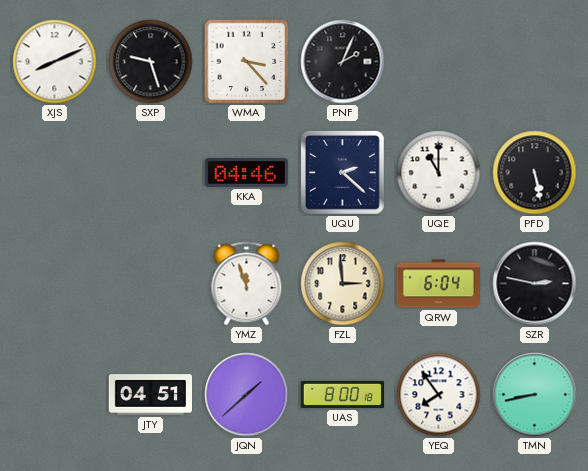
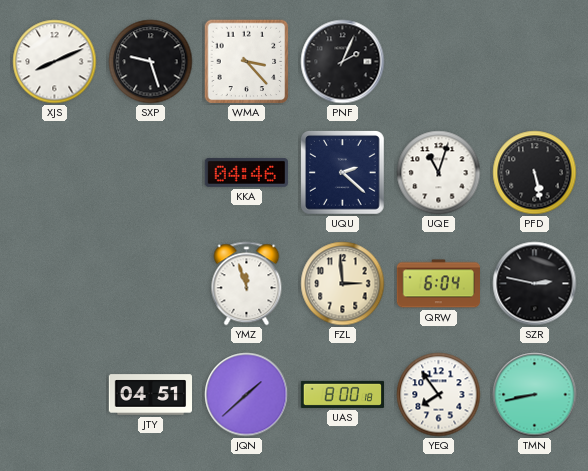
UQE: 11:00 -> 11:03 (439, 173)
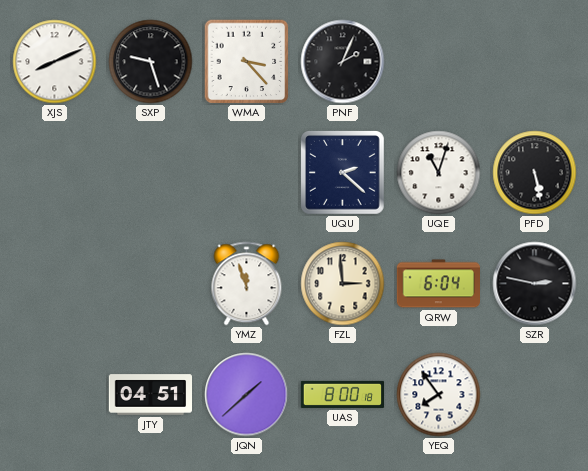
KKA: 04:46 -> none (246, 172)
TMN: 8:43 -> none (535, 395)
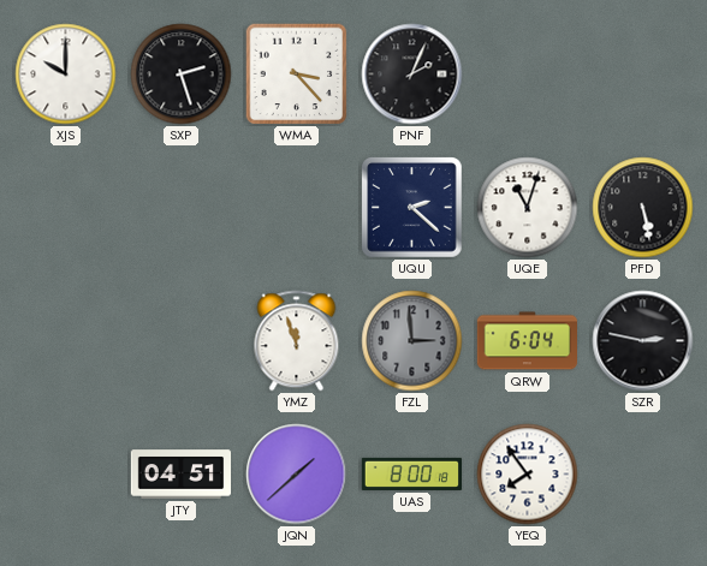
XJS: 8:11 -> 10:00 (66, 75)
SXP: 9:27 -> 2:27 (182, 75)
FZL dial: cream -> grey (412, 341)
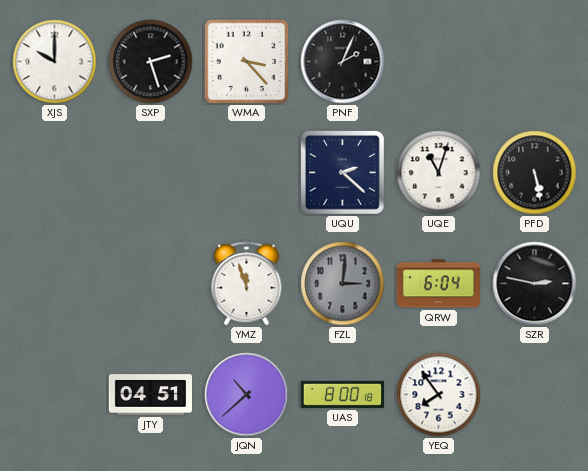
FZL: 2:59 -> 3:01 (343, 284)
JQN: 1:38 -> 10:38 (247, 395)
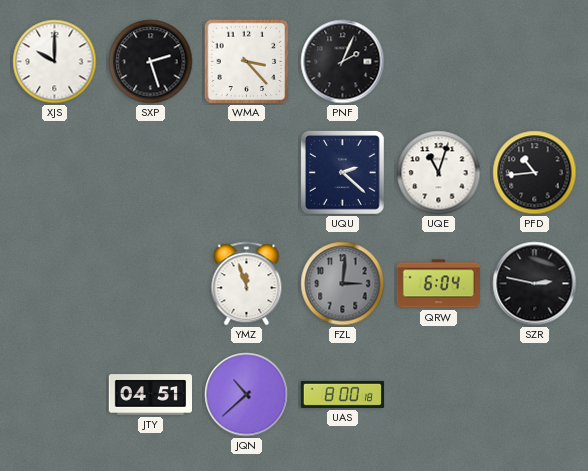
PFD: 5:28 -> 10:44 (535, 173)
YEQ: 7:54 -> none (439, 395)
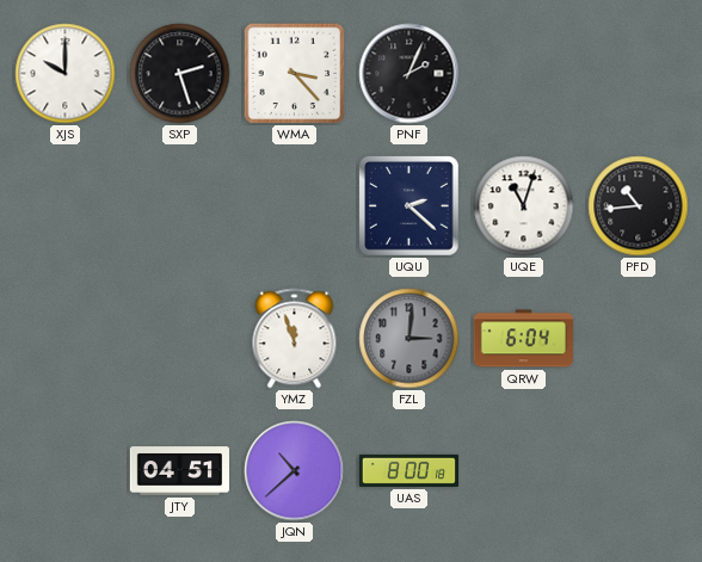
SZR: 2:47 -> none (535, 284)
